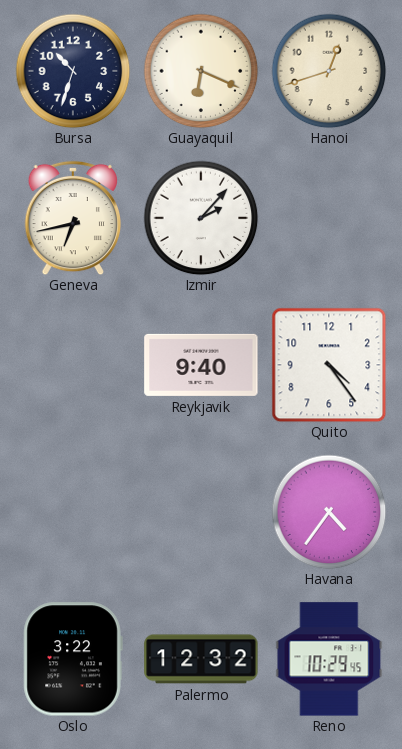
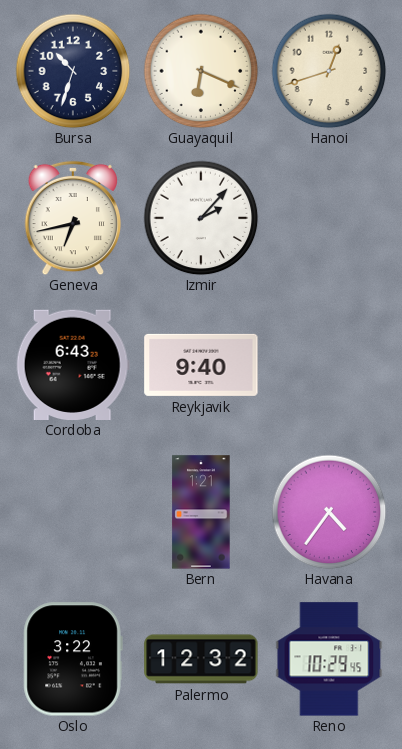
Cordoba: none -> 6:43 (73, 364)
Quito: 4:24 -> none (329, 365)
Bern: none -> 1:21 (201, 512)
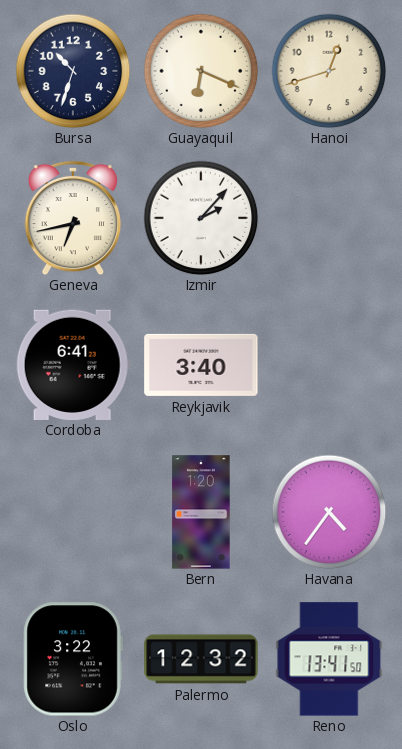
Cordoba: 6:43 -> 6:41 (73, 364)
Reykjavik: 9:40 -> 3:40 (201, 365)
Bern: 1:21 -> 1:20 (201, 512)
Reno: 10:29 -> 13:41 (329, 659)
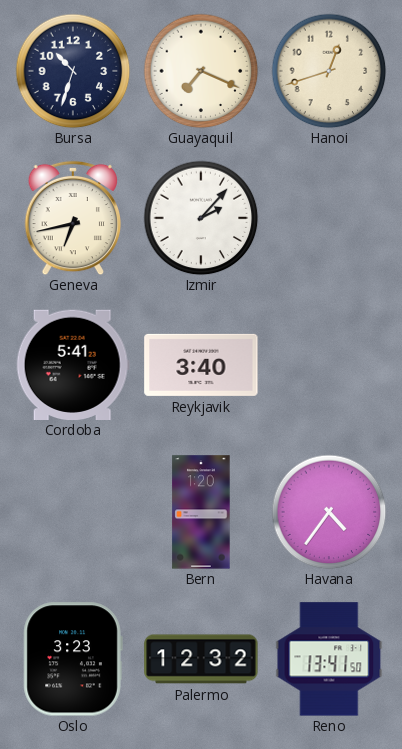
Guayaquil: 6:19 -> 7:19 (201, 71)
Cordoba: 6:41 -> 5:41 (73, 364)
Oslo: 3:22 -> 3:23 (73, 659)
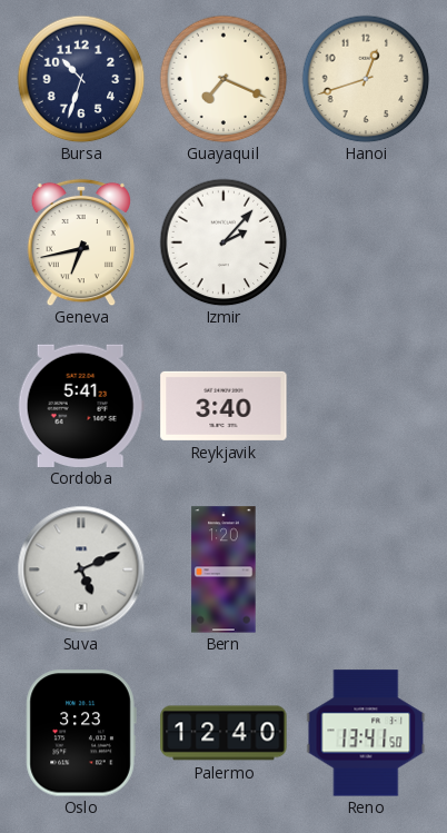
Suva: none -> 5:11 (81, 569)
Havana: 4:36 -> none (329, 512)
Palermo: 12:32 -> 12:40 (223, 733)
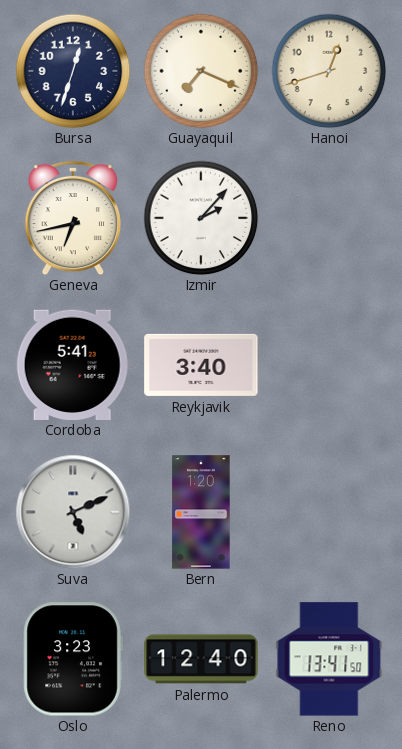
Bursa: 10:33 -> 12:33 (73, 71)
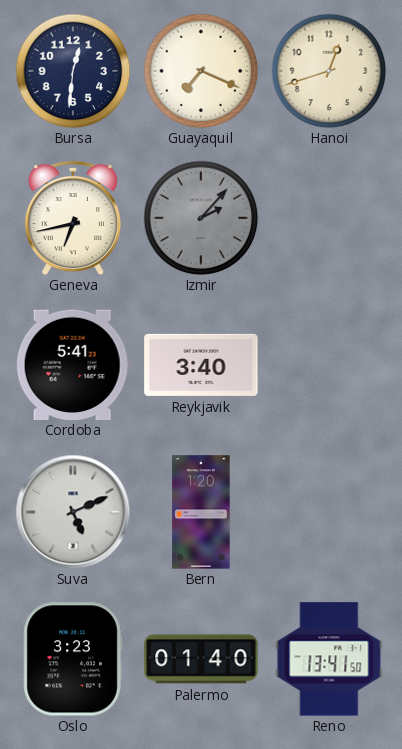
Bursa: 12:33 -> 12:31 (73, 71)
Izmir dial: white -> grey (201, 218)
Palermo: 12:40 -> 01:40 (201, 659)
